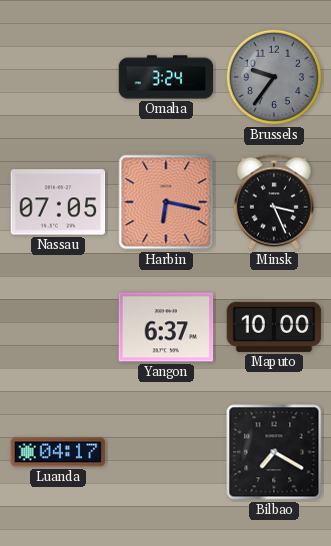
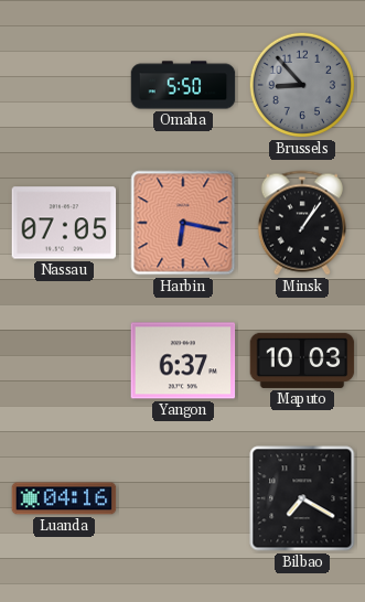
Omaha: 3:24 -> 5:50 (183, 85)
Brussels: 9:36 -> 8:53 (302, 85)
Minsk: 3:26 -> 1:06 (302, 223)
Maputo: 10:00 -> 10:03 (302, 361)
Luanda: 04:17 -> 04:16 (64, 498)
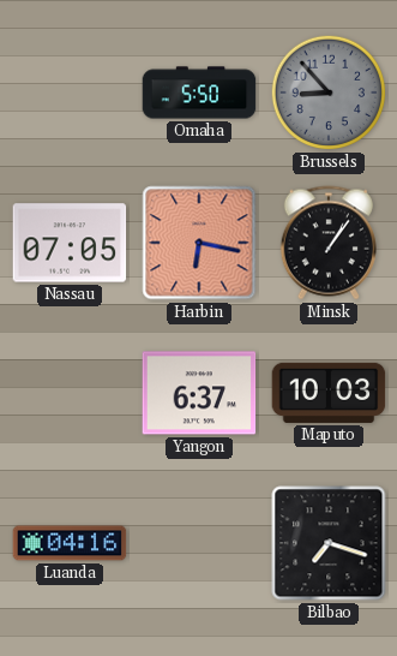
Bilbao: 7:20 -> 7:18 (329, 543)
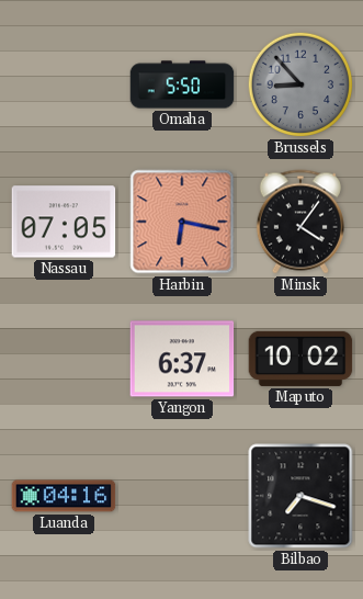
Minsk: 1:06 -> 4:06 (300, 222)
Maputo: 10:03 -> 10:02 (300, 359)
